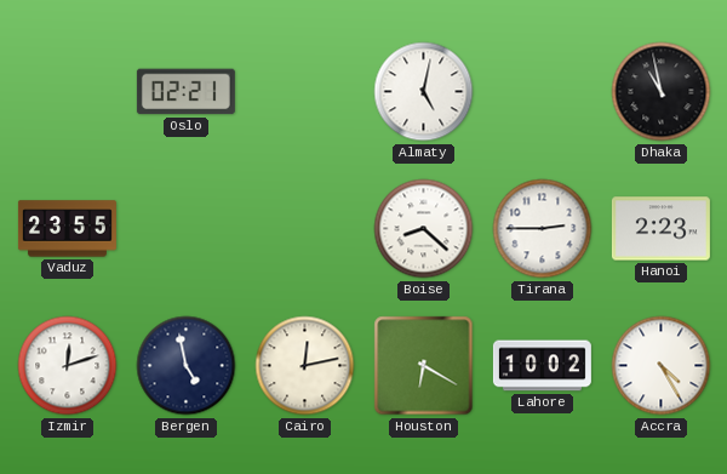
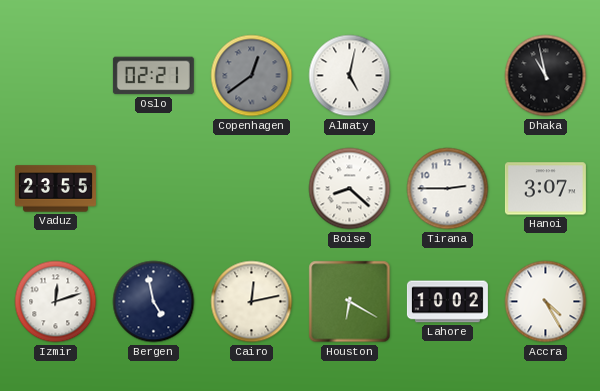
Copenhagen: none -> 12:39 (252, 76)
Hanoi: 2:23 -> 3:07 (545, 189)
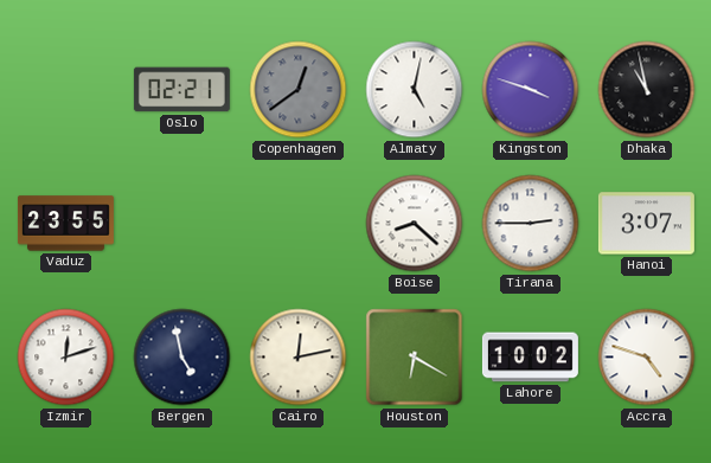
Kingston: none -> 3:48 (531, 90)
Accra: 4:25 -> 4:48 (647, 358)
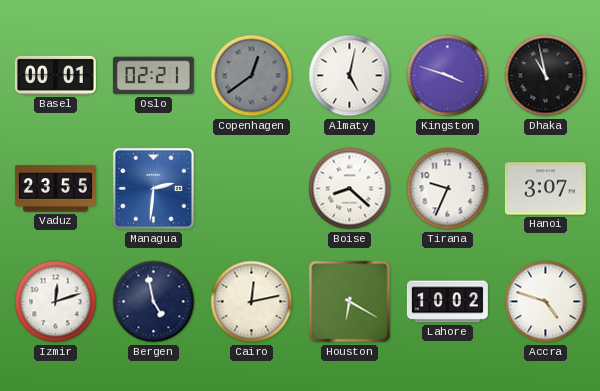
Basel: none -> 00:01 (55, 75)
Managua: none -> 2:31 (153, 188)
Tirana: 2:45 -> 9:34 (448, 189)
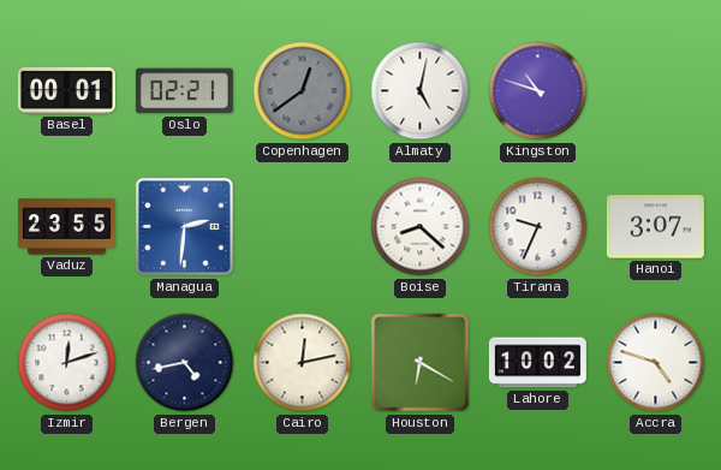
Kingston: 3:48 -> 10:48 (538, 91)
Dhaka: 10:58 -> none (546, 76)
Bergen: 4:58 -> 4:43 (185, 363)
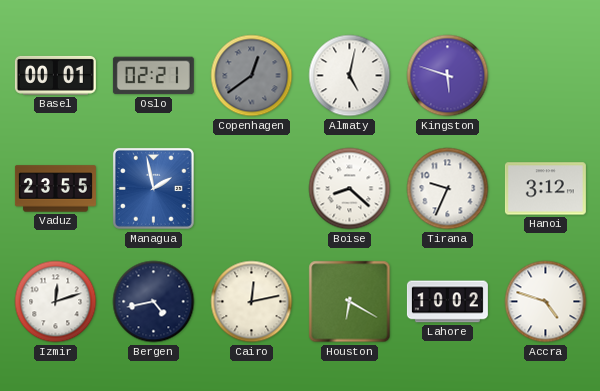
Kingston: 10:48 -> 5:48 (448, 76)
Managua: 2:31 -> 1:58 (153, 188)
Hanoi: 3:07 -> 3:12 (545, 189)
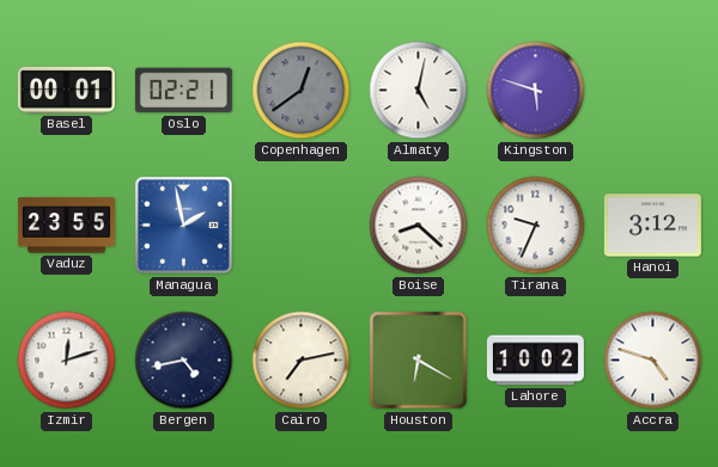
Cairo: 12:13 -> 7:13 (302, 361)
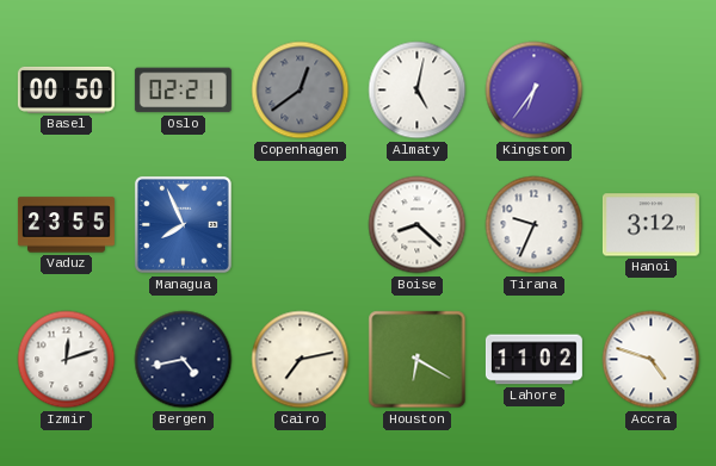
Basel: 00:01 -> 00:50 (66, 89)
Kingston: 5:48 -> 6:36 (535, 91)
Managua: 1:58 -> 7:56 (183, 224)
Lahore: 10:02 -> 11:02 (533, 360)
